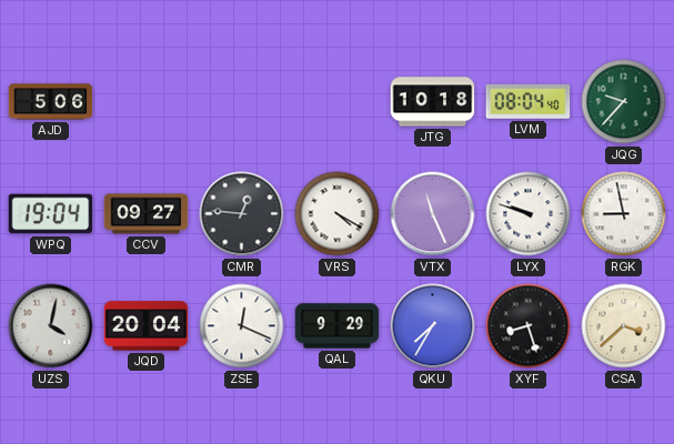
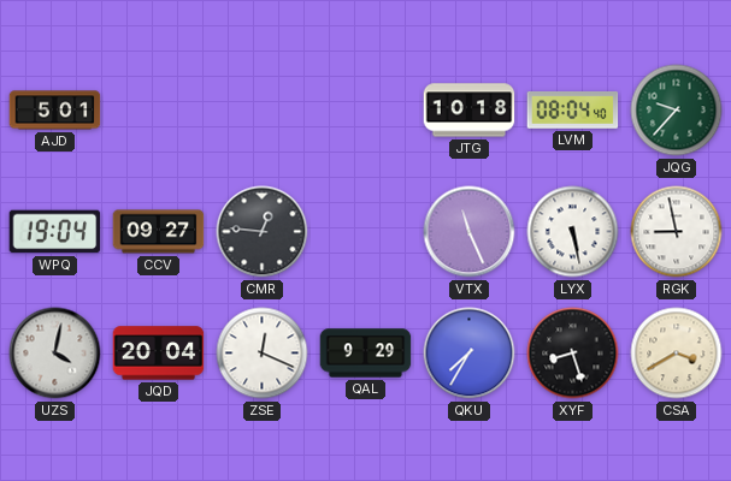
AJD: 5:06 -> 5:01 (55, 111)
VRS: 4:20 -> none (338, 214)
LYX: 9:48 -> 5:28 (573, 232)
CSA: 3:38 -> 3:40 (677, 354)
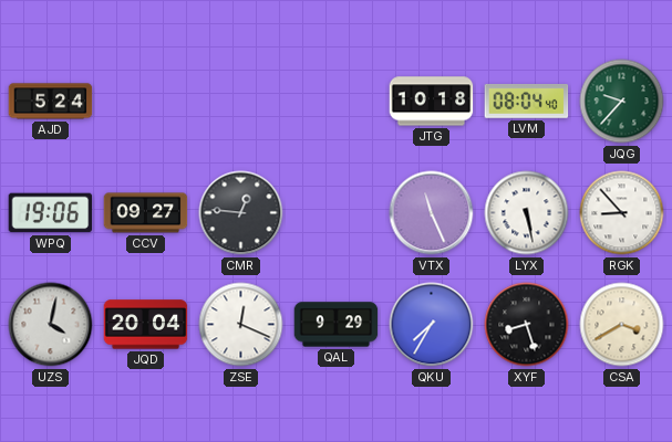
AJD: 5:01 -> 5:24 (51, 102)
WPQ: 19:04 -> 19:06 (51, 213)
RGK: 8:58 -> 8:53 (622, 213)
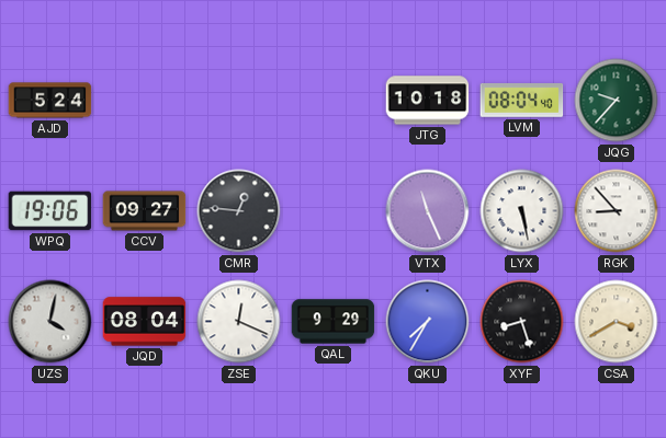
JQD: 20:04 -> 08:04 (145, 322)
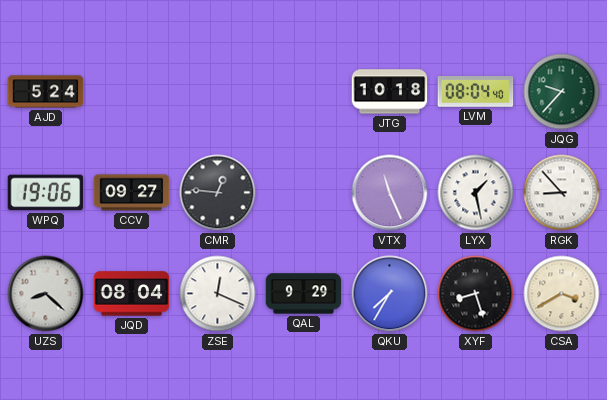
LYX: 5:28 -> 1:28 (476, 193)
UZS: 4:02 -> 8:22 (46, 294)
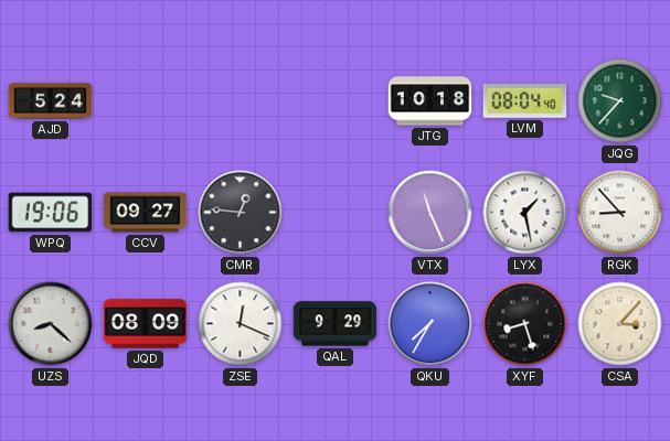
JQD: 08:04 -> 08:09 (146, 324)
CSA: 3:40 -> 3:07 (620, 324)
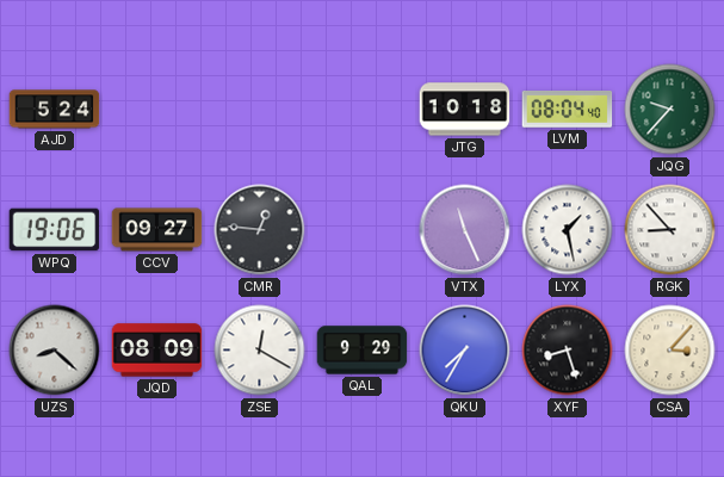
ZSE: 12:19 -> 12:20 (260, 351)
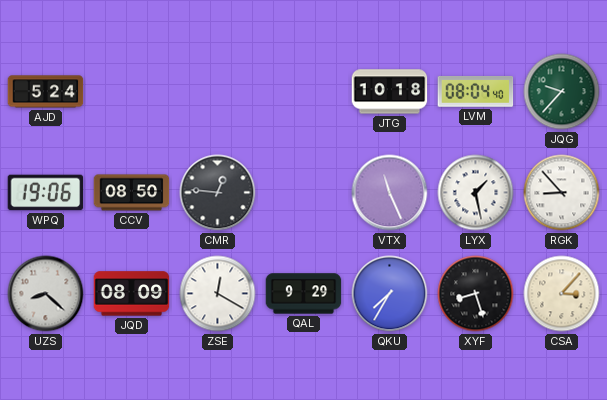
CCV: 09:27 -> 08:50 (132, 193)
